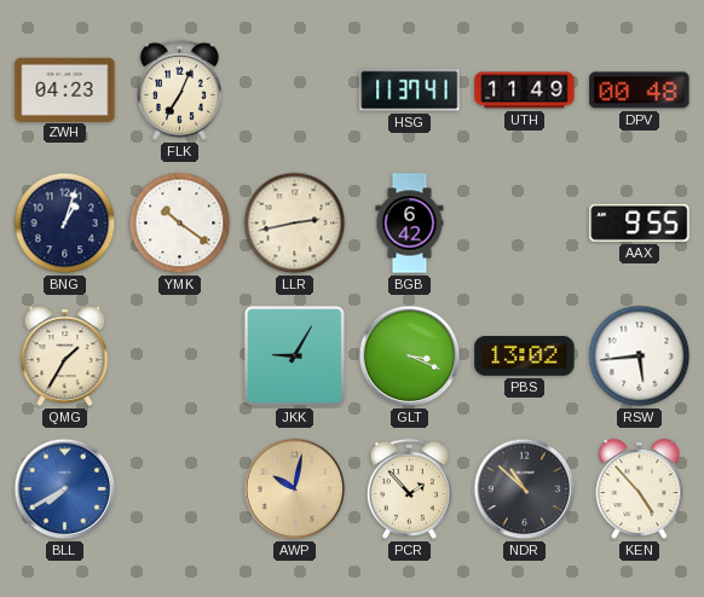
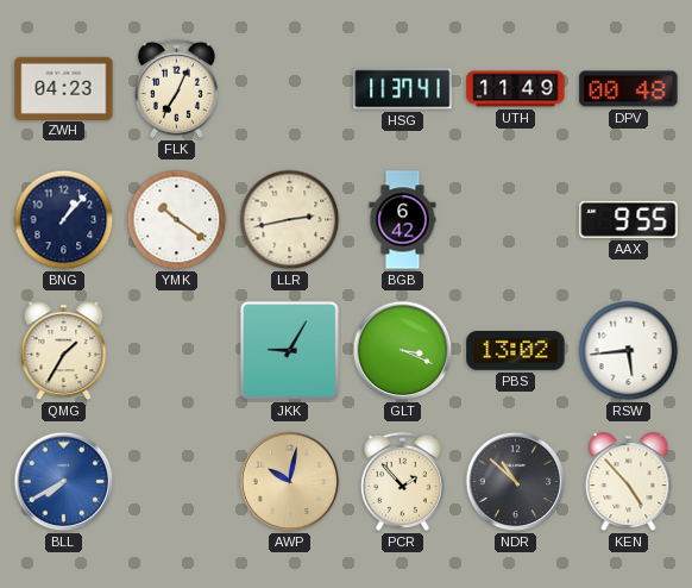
BNG: 1:03 -> 1:07 (64, 220)
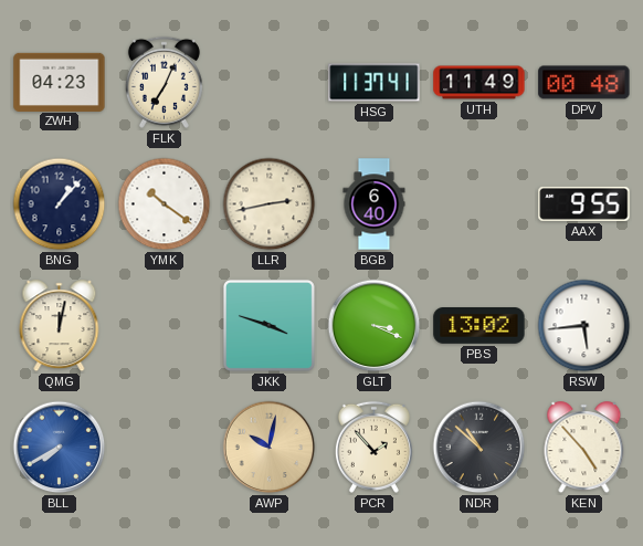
BGB: 6:42 -> 6:40 (375, 204)
QMG: 1:35 -> 12:02 (60, 326)
JKK: 9:05 -> 3:48 (268, 325)
